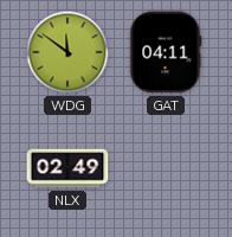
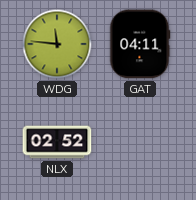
WDG: 11:51 -> 11:46 (57, 44)
NLX: 02:49 -> 02:52 (57, 142)
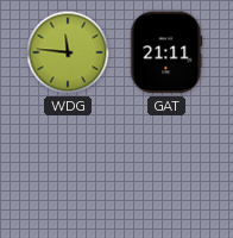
GAT: 04:11 -> 21:11 (166, 52)
NLX: 02:52 -> none (57, 142)
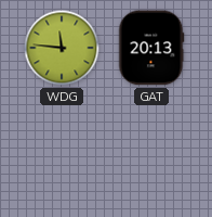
GAT: 21:11 -> 20:13 (151, 48)
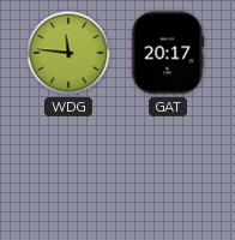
GAT: 20:13 -> 20:17 (168, 53)
